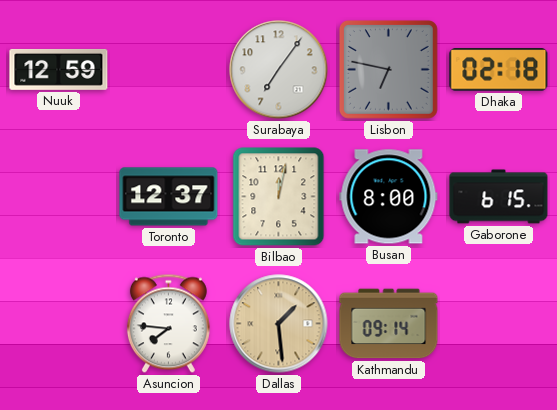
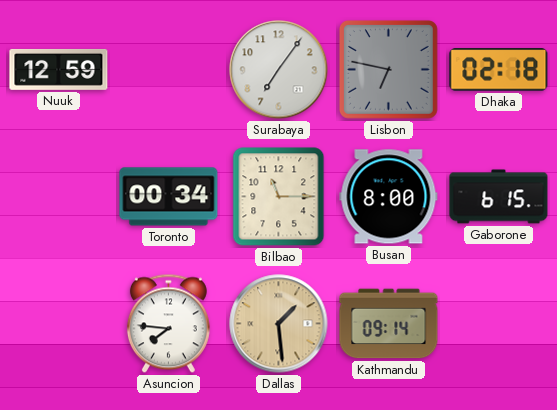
Toronto: 12:37 -> 00:34 (169, 197)
Bilbao: 12:02 -> 11:15 (279, 197)
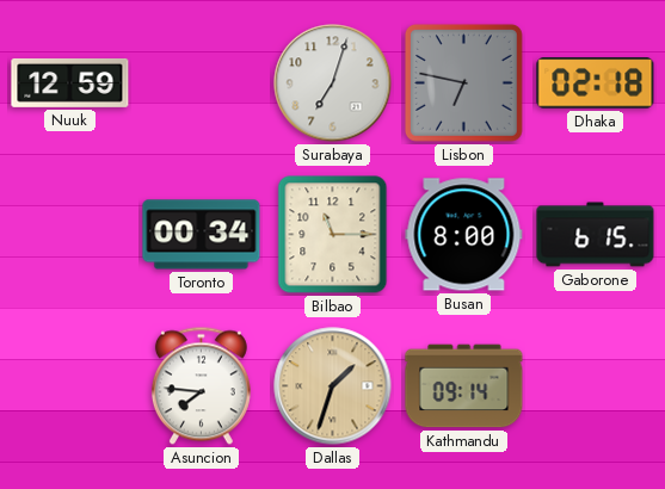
Surabaya: 7:06 -> 7:03 (333, 83)
Dallas: 1:29 -> 1:33 (333, 386)
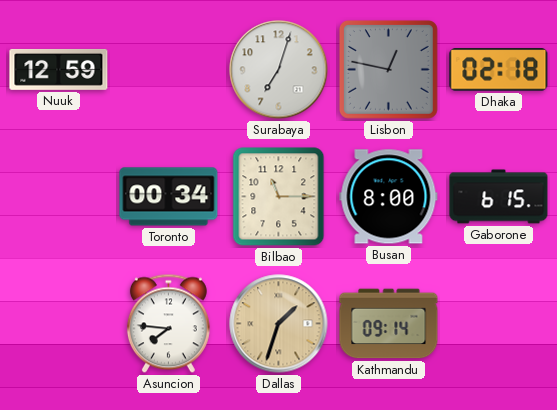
Lisbon: 6:47 -> 12:47 (388, 69)
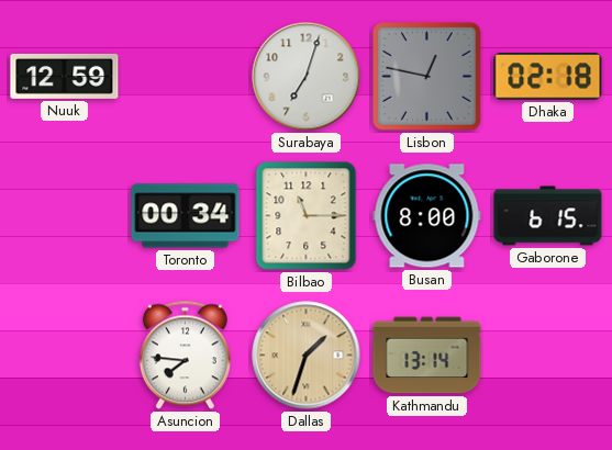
Kathmandu: 09:14 -> 13:14 (427, 356)
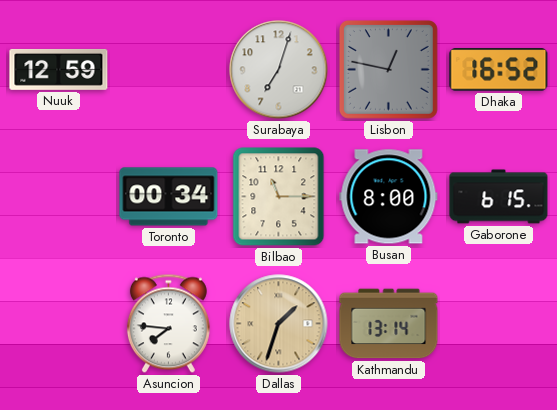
Dhaka: 02:18 -> 16:52 (499, 70)
